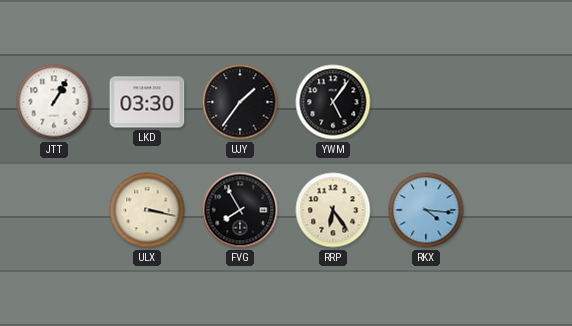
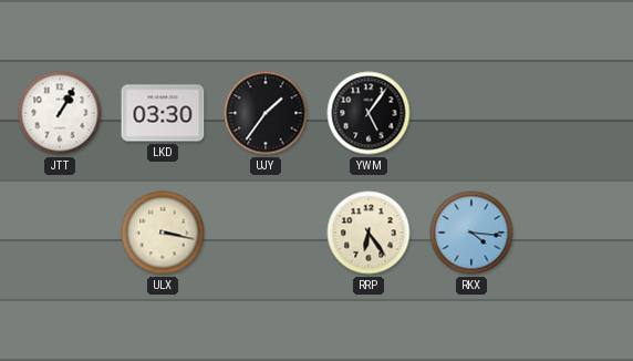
FVG: 7:55 -> none (240, 210)
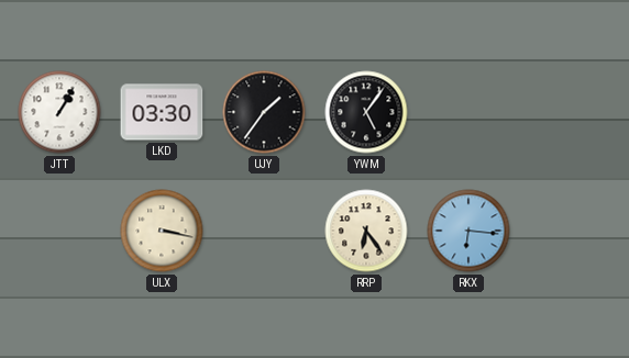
RKX: 4:16 -> 6:16 (468, 231)
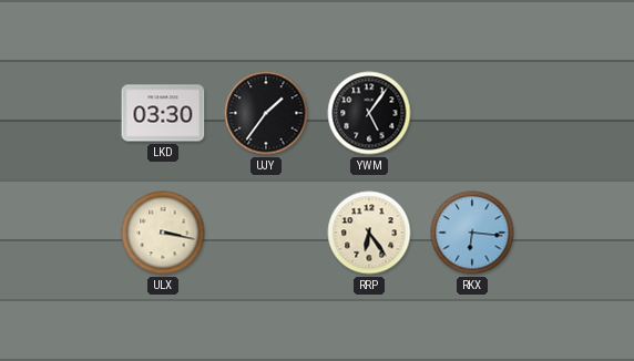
JTT: 1:05 -> none (59, 112)
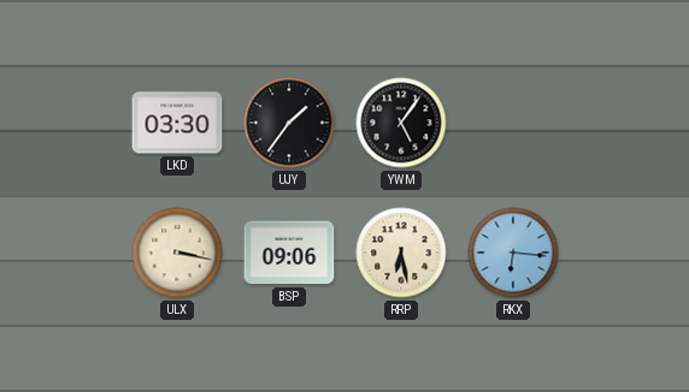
BSP: none -> 09:06 (289, 253)
RRP: 6:24 -> 6:28 (401, 253)
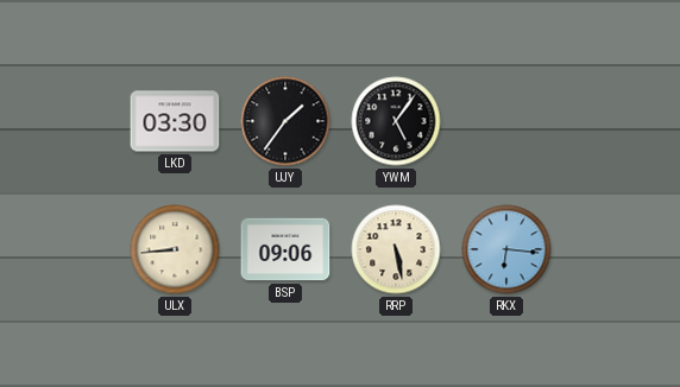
ULX: 3:17 -> 8:44 (175, 249)
RRP: 6:28 -> 5:28 (396, 249)
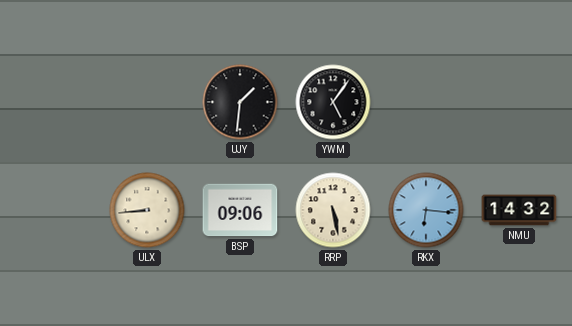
LKD: 03:30 -> none (175, 121)
UJY: 1:36 -> 1:31 (240, 102)
NMU: none -> 14:32 (519, 210)
